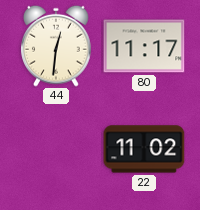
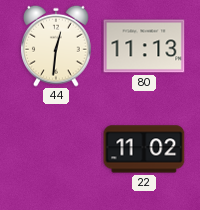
80: 11:17 -> 11:13 (144, 46)
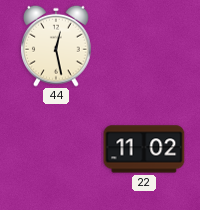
44: 12:31 -> 12:28 (56, 46)
80: 11:13 -> none (144, 46)
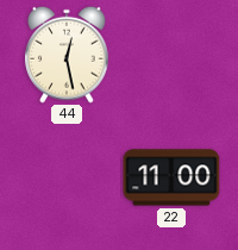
22: 11:02 -> 11:00 (171, 177)
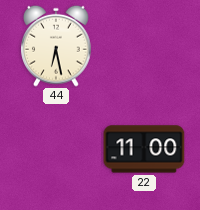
44: 12:28 -> 6:28 (56, 46)
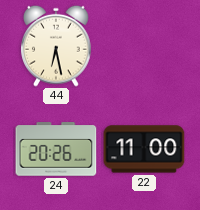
24: none -> 20:26 (56, 149)
